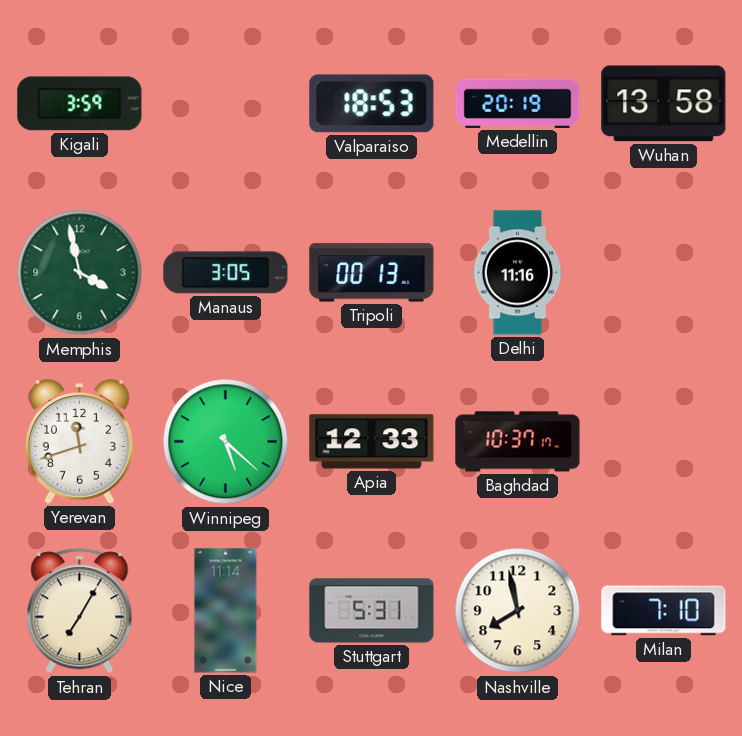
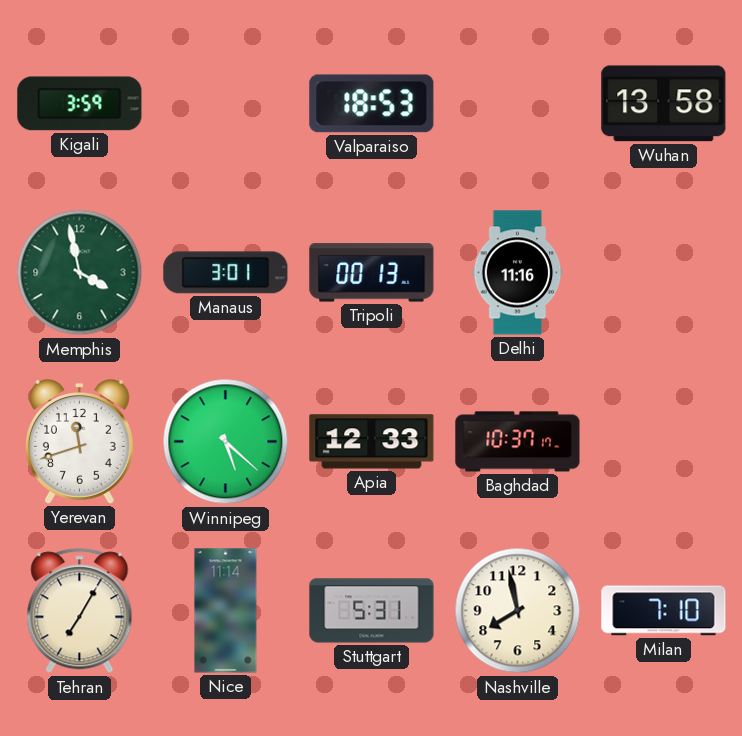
Medellin: 20:19 -> none (518, 103)
Manaus: 3:05 -> 3:01 (226, 273)
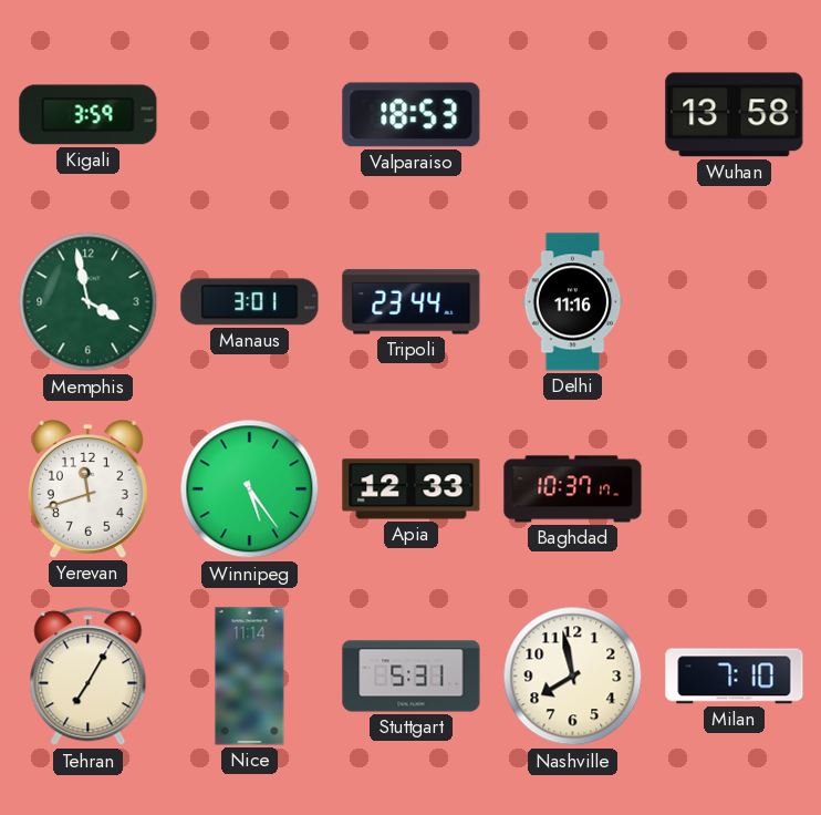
Tripoli: 00:13 -> 23:44 (412, 302)
Winnipeg: 5:22 -> 5:24 (250, 489)
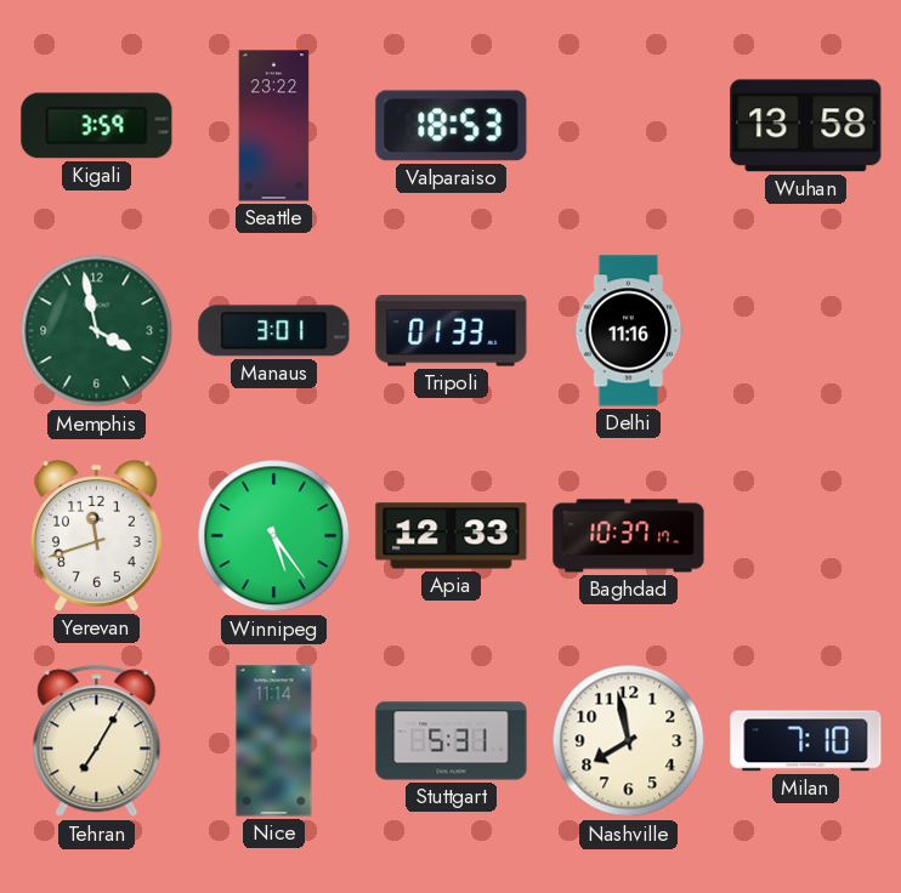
Seattle: none -> 23:22 (274, 126)
Tripoli: 23:44 -> 01:33 (452, 331)
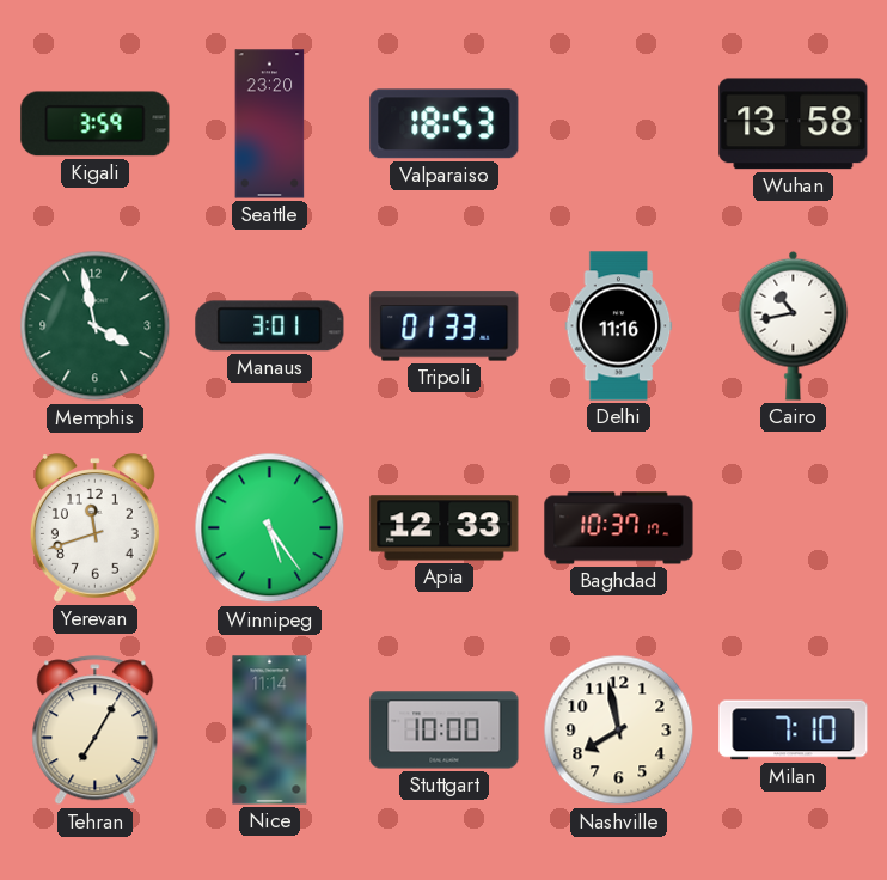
Seattle: 23:22 -> 23:20 (270, 124)
Cairo: none -> 10:43 (794, 325)
Stuttgart: 5:31 -> 10:00 (445, 731)
